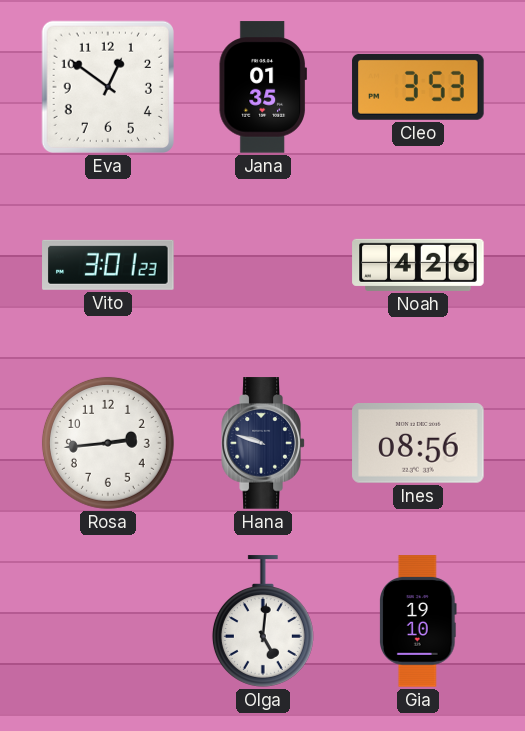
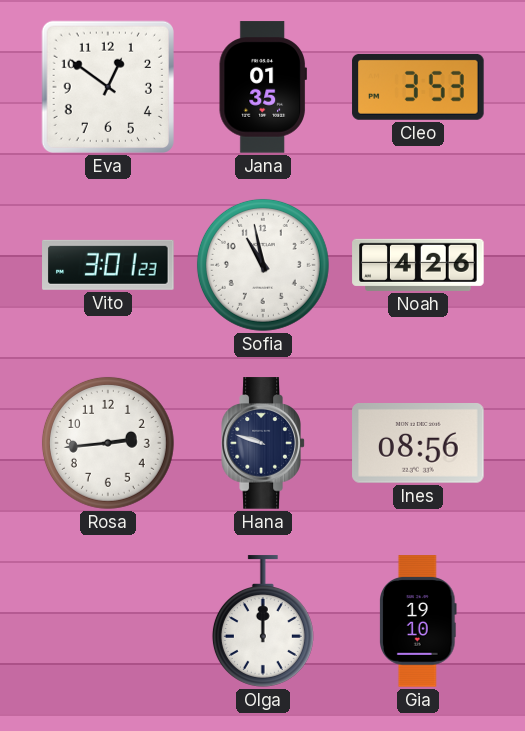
Sofia: none -> 10:58 (263, 265)
Olga: 5:01 -> 12:00 (263, 621)
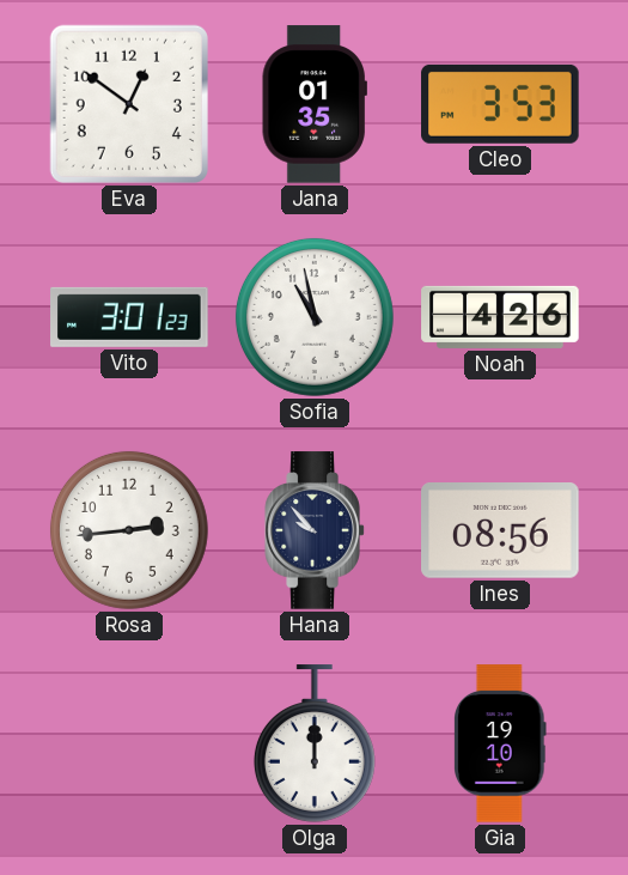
Hana: 9:48 -> 9:53 (315, 530)
